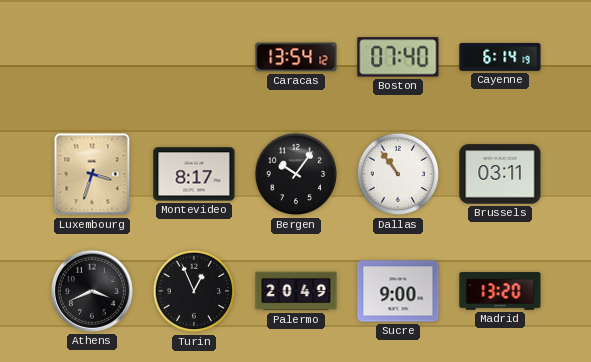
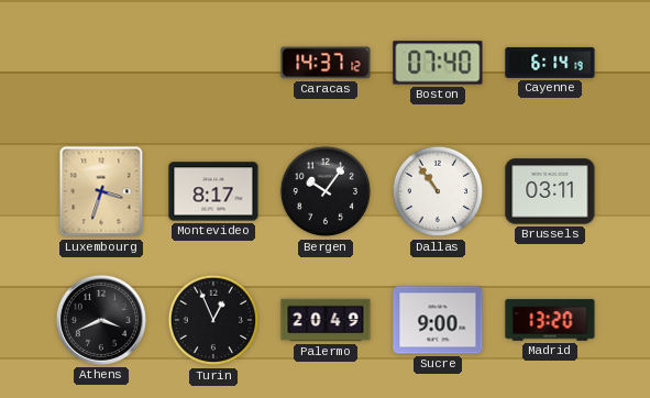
Caracas: 13:54 -> 14:37 (326, 63)
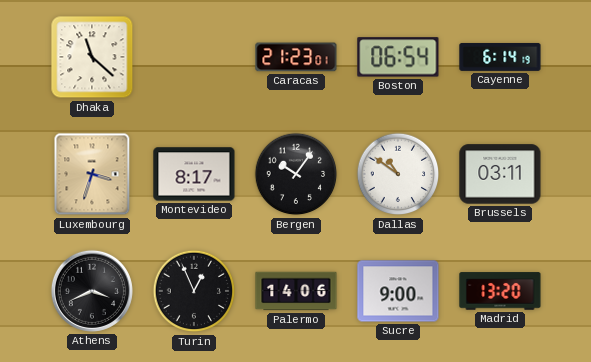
Dhaka: none -> 11:22 (92, 57)
Caracas: 14:37 -> 21:23 (296, 57)
Boston: 07:40 -> 06:54 (398, 57)
Dallas: 10:54 -> 10:51 (398, 174)
Palermo: 20:49 -> 14:06 (296, 291)
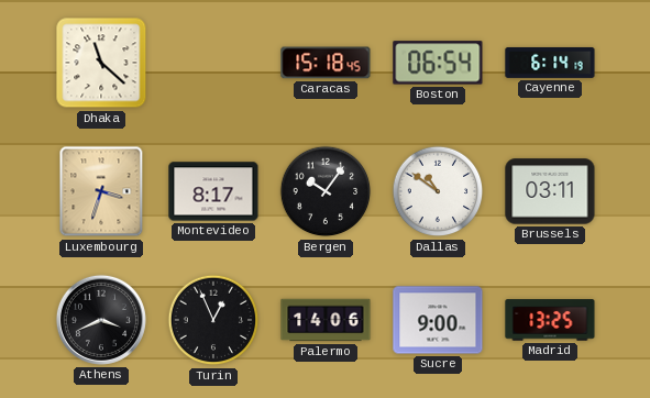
Caracas: 21:23 -> 15:18 (326, 63)
Madrid: 13:20 -> 13:25 (550, 320)
